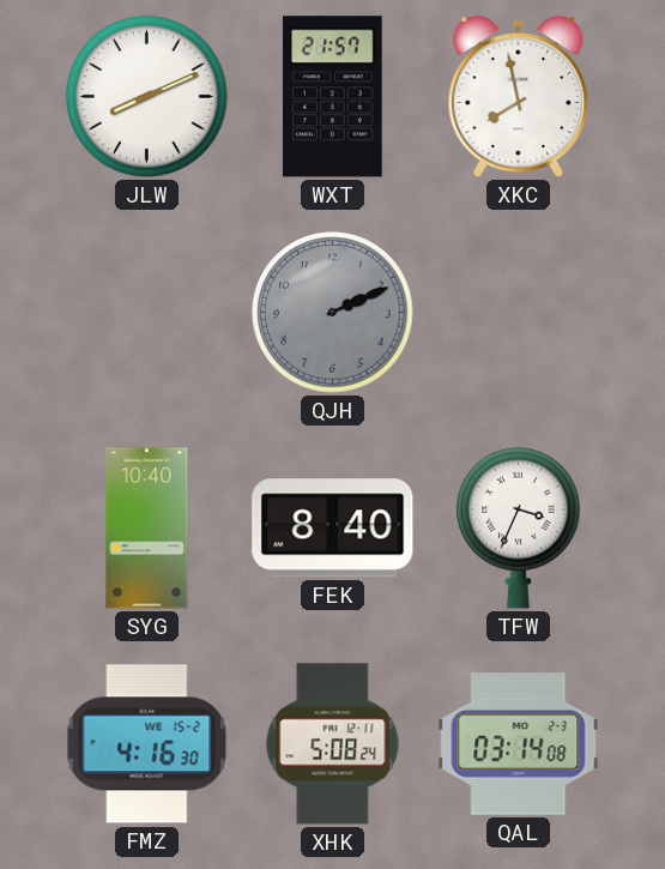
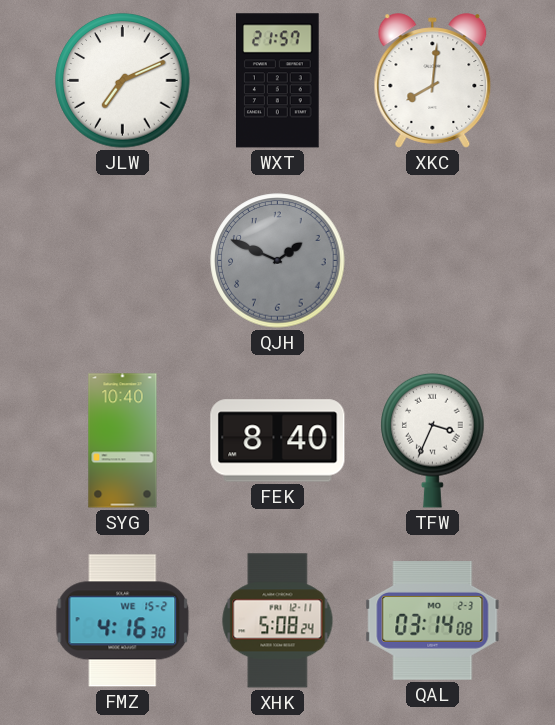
JLW: 8:11 -> 7:11 (123, 81)
XKC: 7:58 -> 8:01 (433, 81)
QJH: 2:11 -> 1:49 (278, 261)
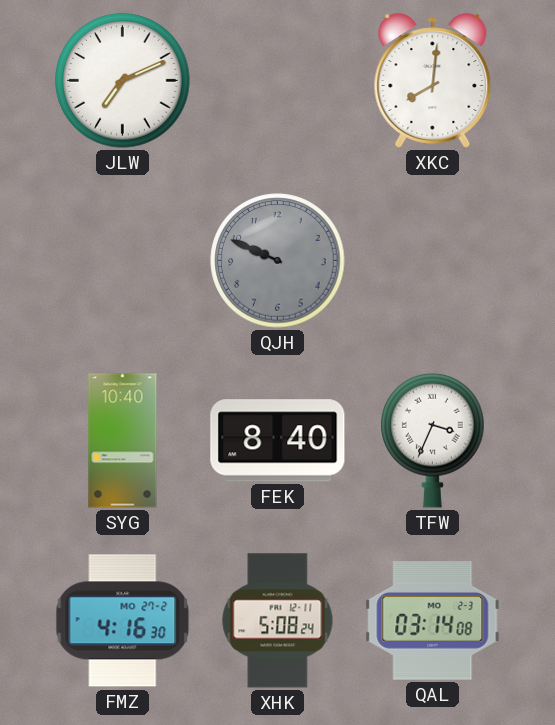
WXT: 21:57 -> none (278, 81)
QJH: 1:49 -> 9:49 (278, 261)
FMZ date: WE 15-2 -> MO 27-2 (123, 621)
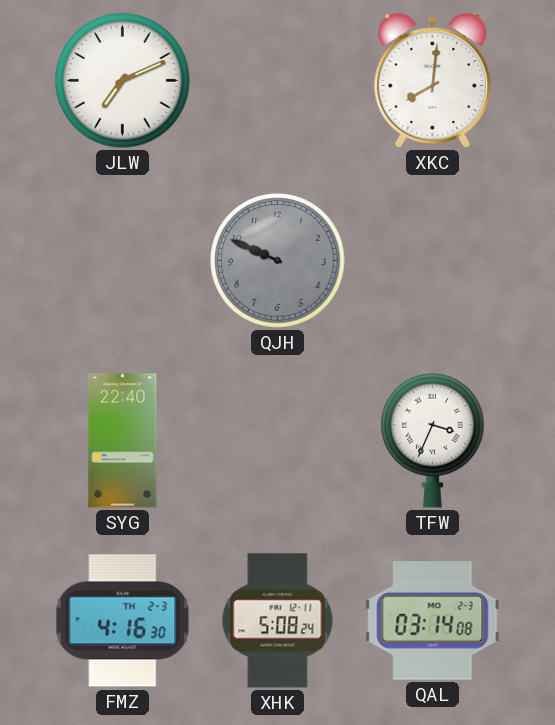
SYG: 10:40 -> 22:40 (123, 441)
FEK: 8:40 -> none (278, 441)
FMZ date: MO 27-2 -> TH 2-3 (123, 621)
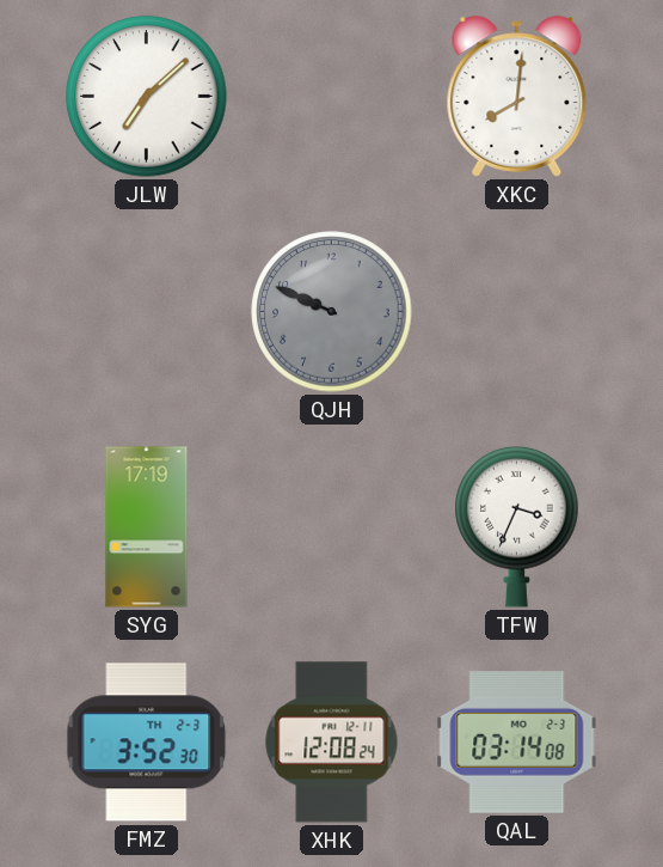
JLW: 7:11 -> 7:08 (147, 97)
SYG: 22:40 -> 17:19 (147, 527)
FMZ: 4:16 -> 3:52 (147, 743)
XHK: 5:08 -> 12:08 (332, 743)
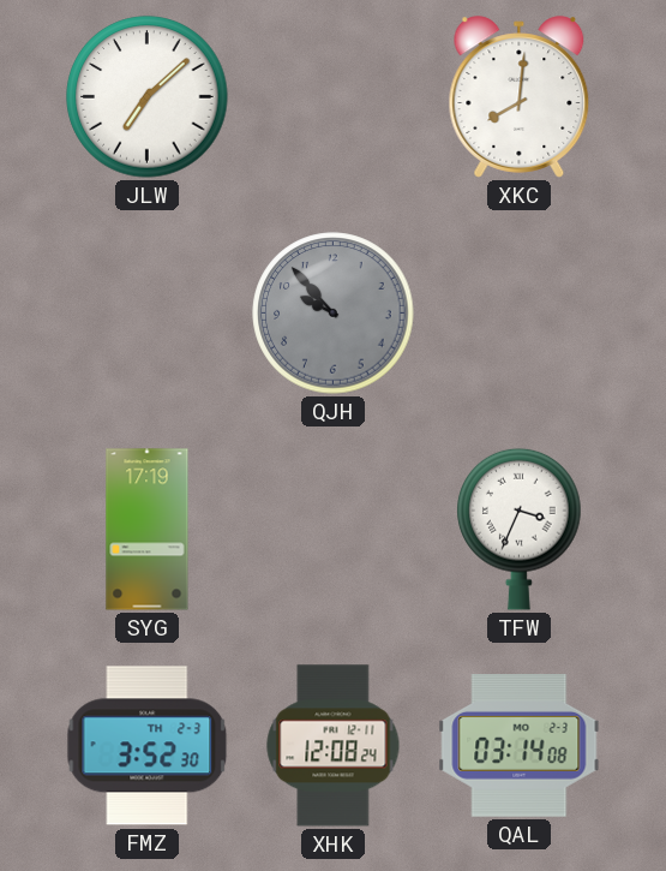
QJH: 9:49 -> 9:53 (334, 314)
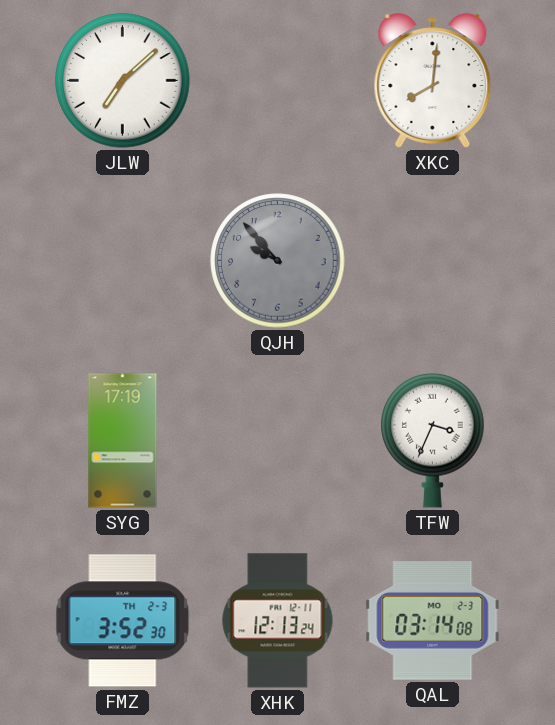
XHK: 12:08 -> 12:13 (278, 621)
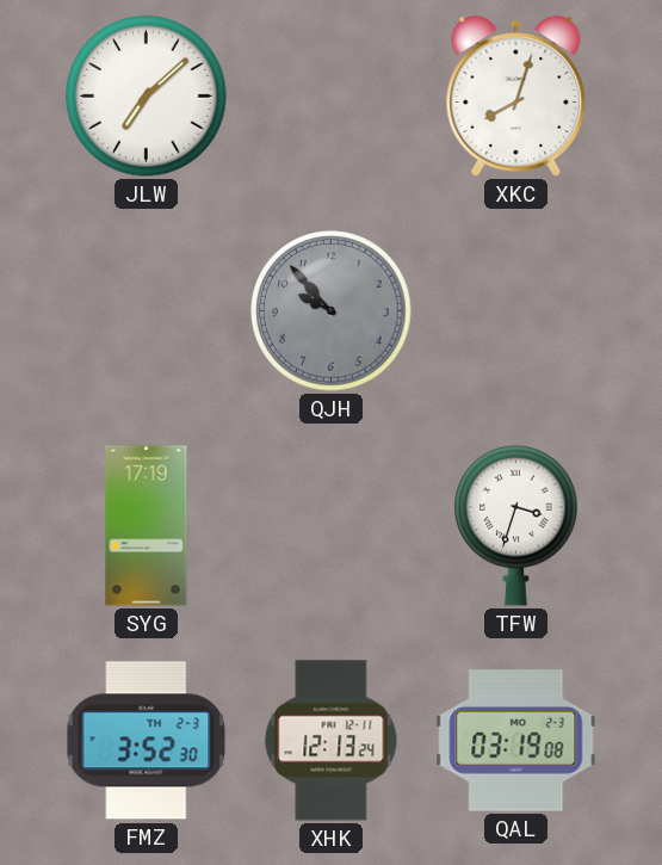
XKC: 8:01 -> 8:03 (516, 97)
TFW: 3:34 -> 3:33 (516, 525)
QAL: 03:14 -> 03:19 (516, 741)
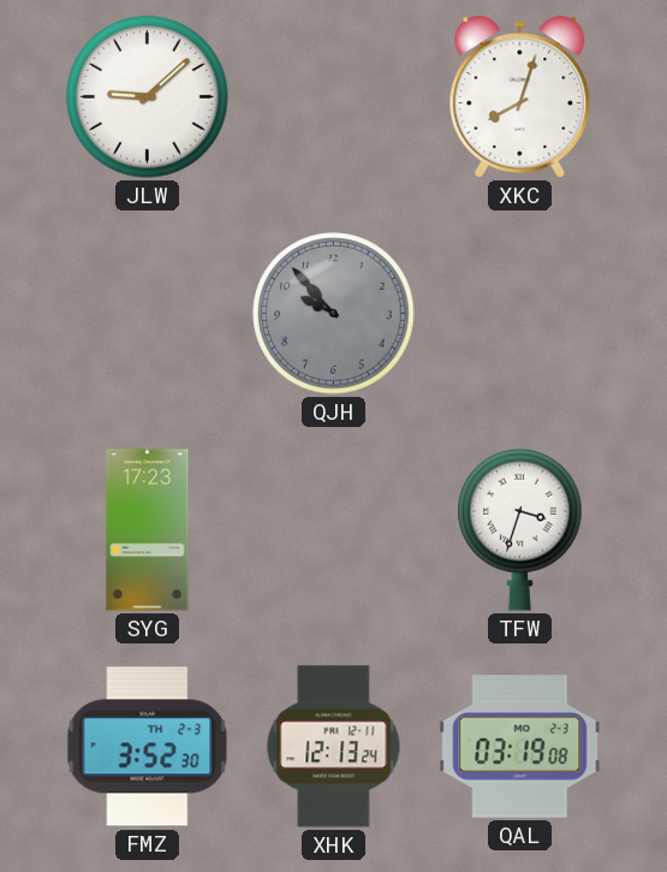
JLW: 7:08 -> 9:08 (148, 97)
SYG: 17:19 -> 17:23 (148, 530)
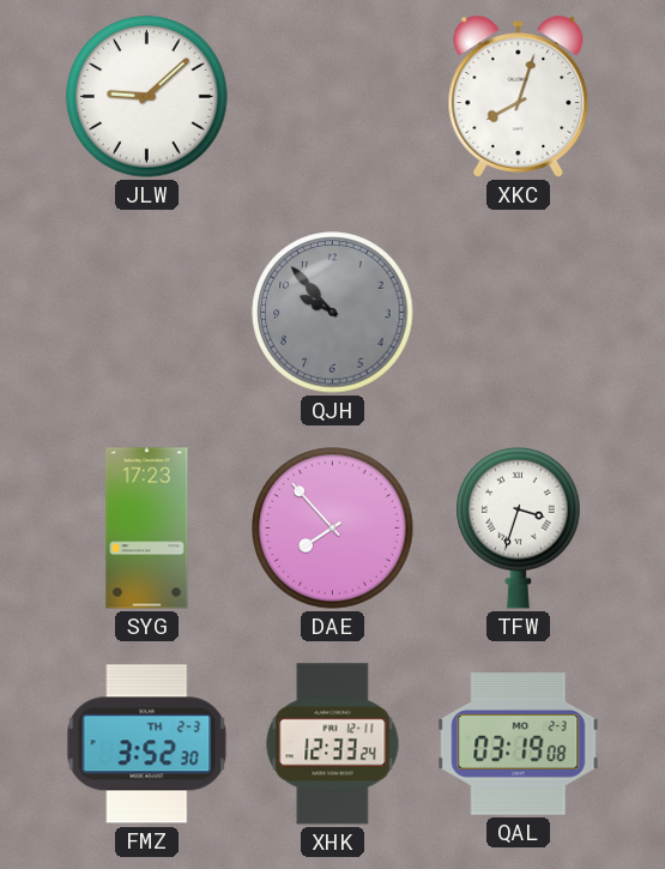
DAE: none -> 7:53 (333, 529)
XHK: 12:13 -> 12:33 (333, 744)
